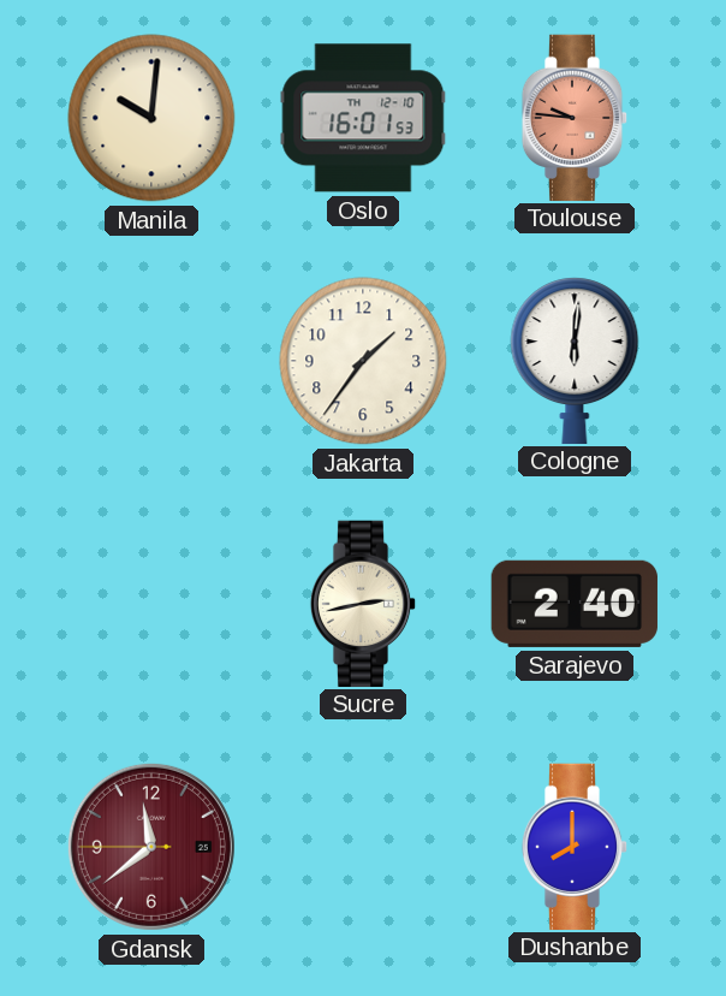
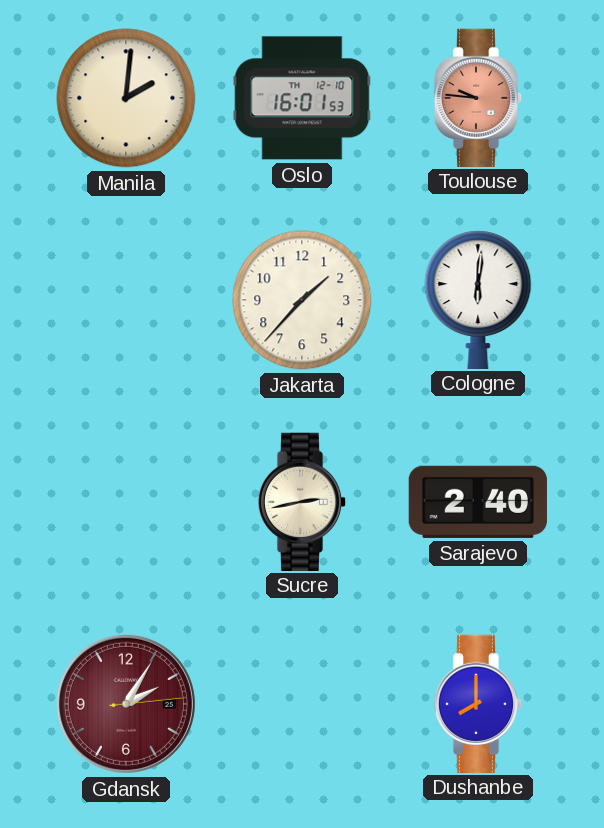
Manila: 10:01 -> 2:01 (126, 98)
Jakarta: 1:36 -> 1:37 (302, 300)
Gdansk: 11:38 -> 2:05 (126, 704)
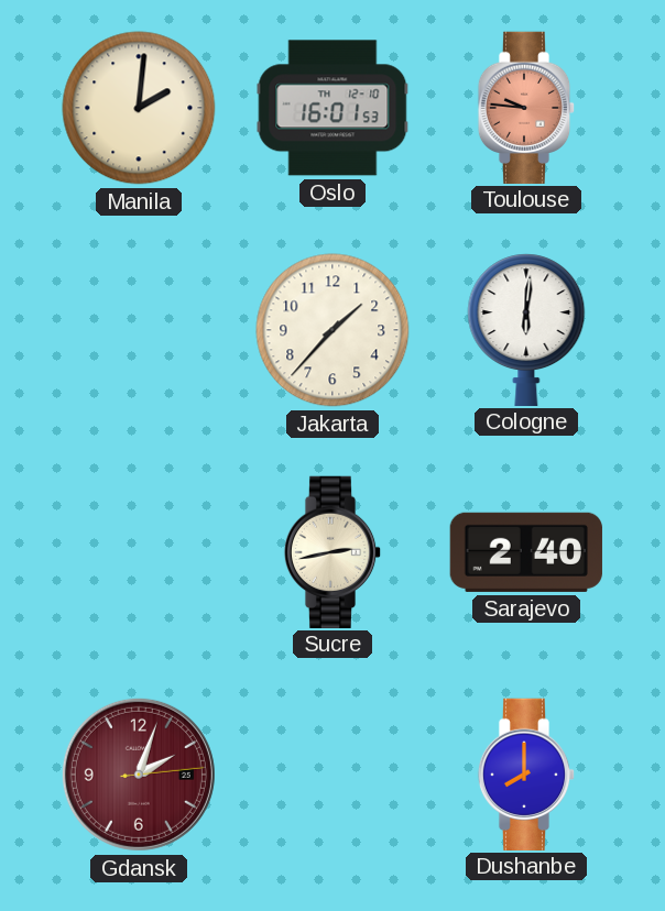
Gdansk: 2:05 -> 2:03 (139, 775)
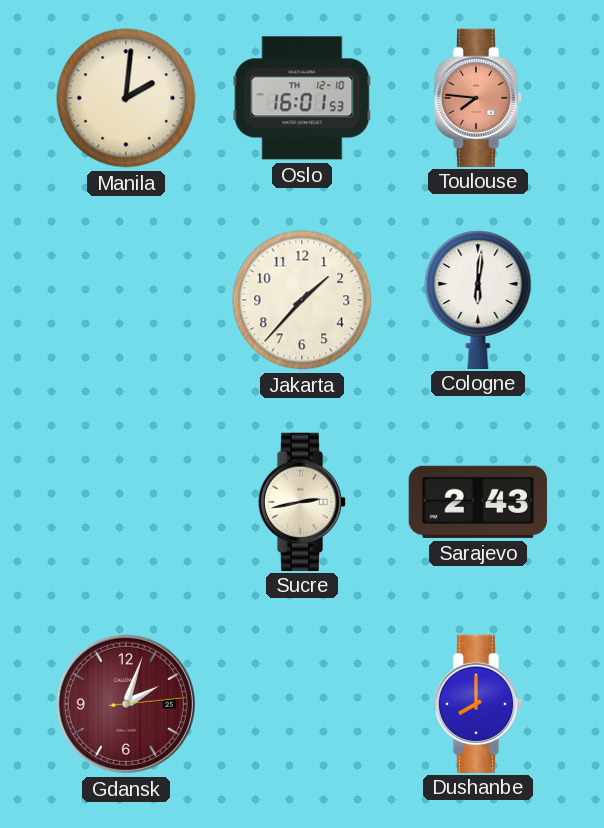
Toulouse: 9:46 -> 7:46 (478, 97)
Sarajevo: 2:40 -> 2:43 (477, 502)
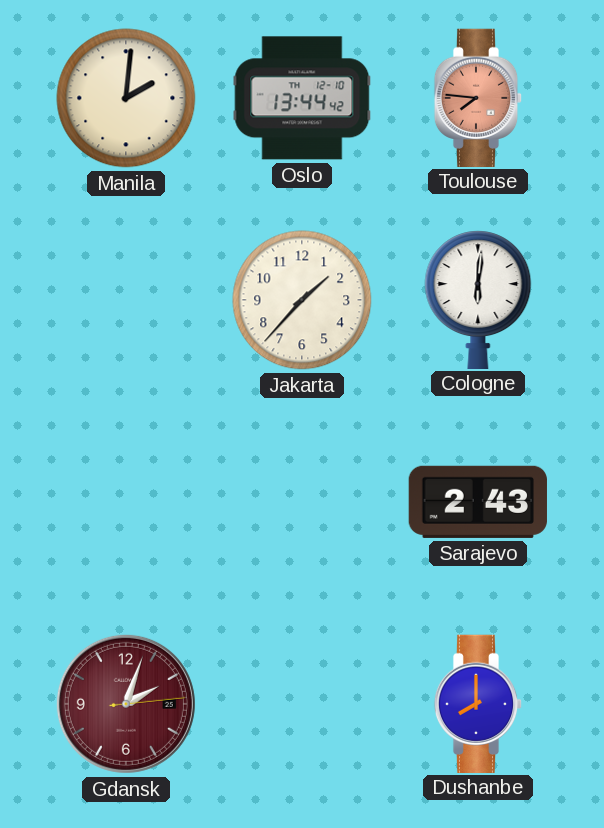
Oslo: 16:01 -> 13:44 (302, 98)
Sucre: 2:43 -> none (302, 501)
